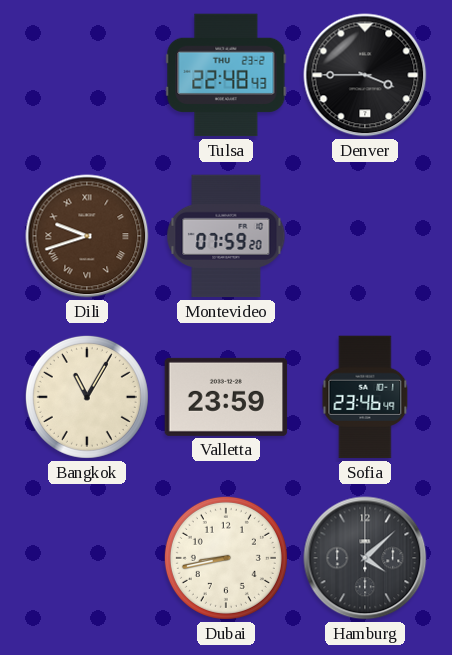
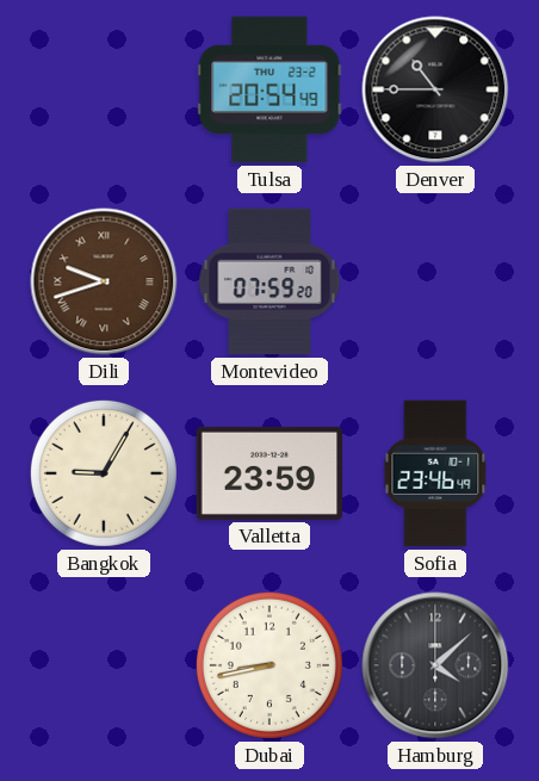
Tulsa: 22:48 -> 20:54 (269, 89)
Denver: 3:45 -> 10:45 (435, 89)
Bangkok: 11:05 -> 9:05 (104, 473)
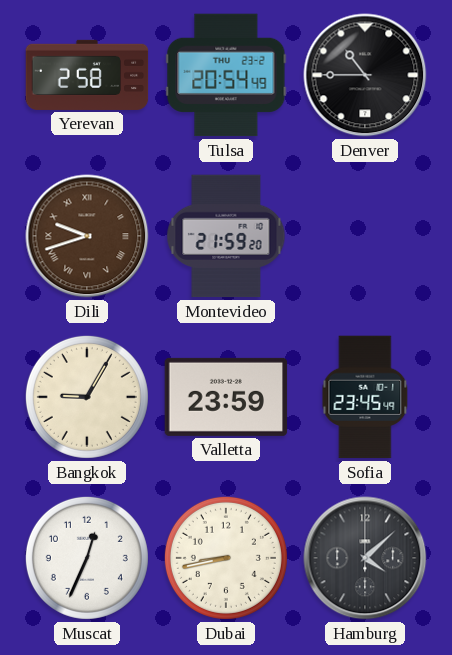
Yerevan: none -> 2:58 (87, 75)
Montevideo: 07:59 -> 21:59 (226, 236)
Sofia: 23:46 -> 23:45 (365, 397)
Muscat: none -> 12:34 (87, 558)
